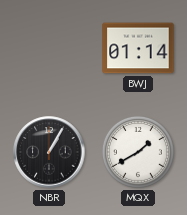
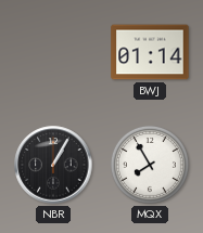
MQX: 1:40 -> 7:55 (150, 165)
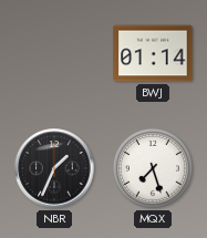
NBR: 1:05 -> 1:34 (54, 168)
MQX: 7:55 -> 7:27 (153, 168)
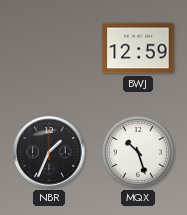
BWJ: 01:14 -> 12:59 (138, 48)
MQX: 7:27 -> 10:27 (138, 152)
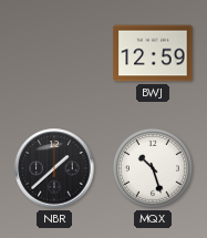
NBR: 1:34 -> 1:38 (54, 168)
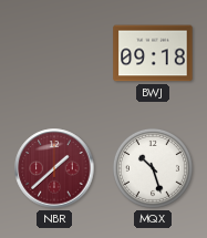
BWJ: 12:59 -> 09:18 (153, 53)
NBR dial: black -> burgundy (54, 168)
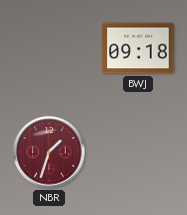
NBR: 1:38 -> 1:33 (49, 152)
MQX: 10:27 -> none (153, 168)
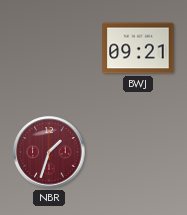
BWJ: 09:18 -> 09:21 (138, 48)
